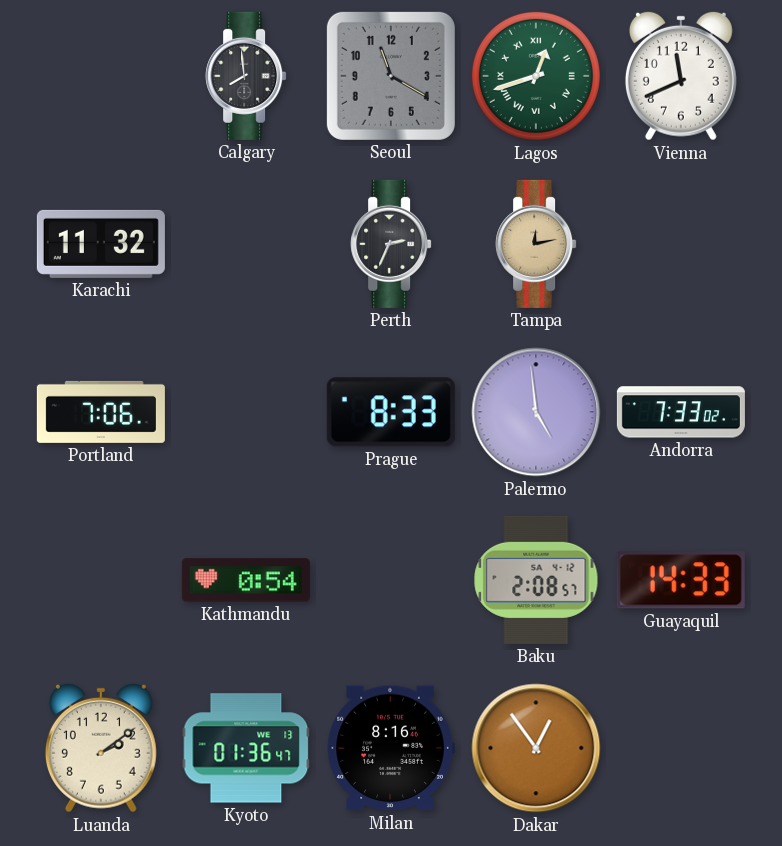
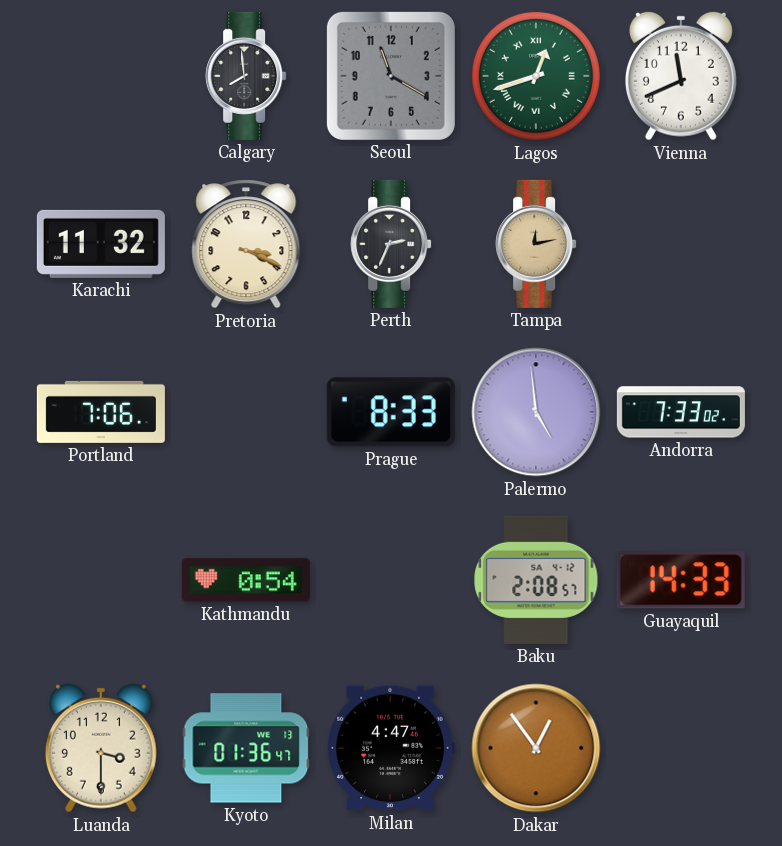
Pretoria: none -> 3:19 (246, 244)
Luanda: 2:09 -> 3:30 (101, 748)
Milan: 8:16 -> 4:47 (391, 748)
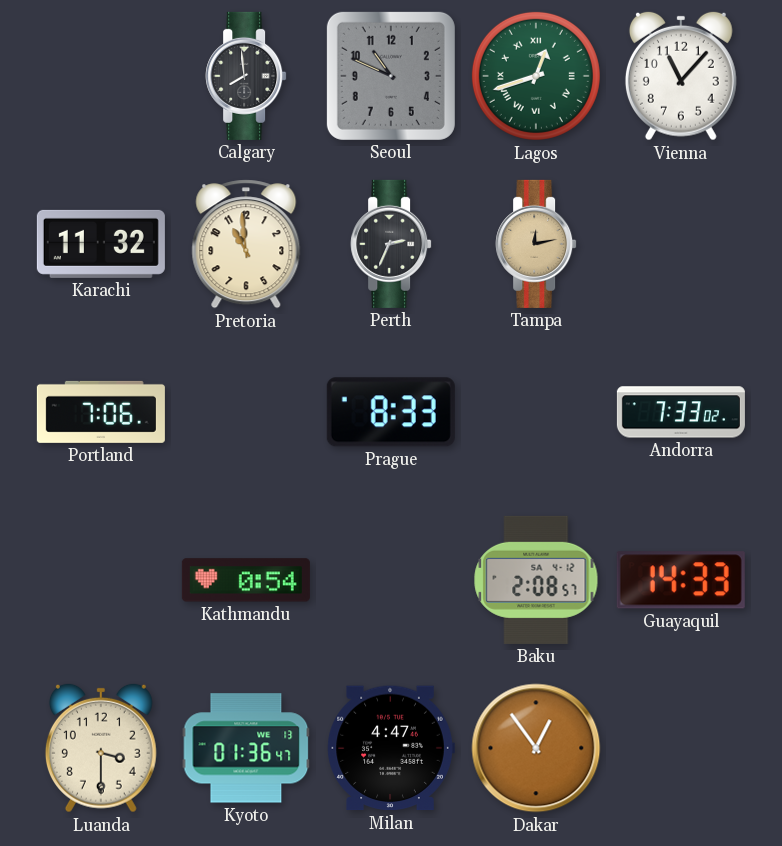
Seoul: 11:20 -> 10:49 (391, 76)
Vienna: 11:41 -> 11:07 (681, 76)
Pretoria: 3:19 -> 10:59 (246, 244)
Palermo: 4:59 -> none (536, 412)
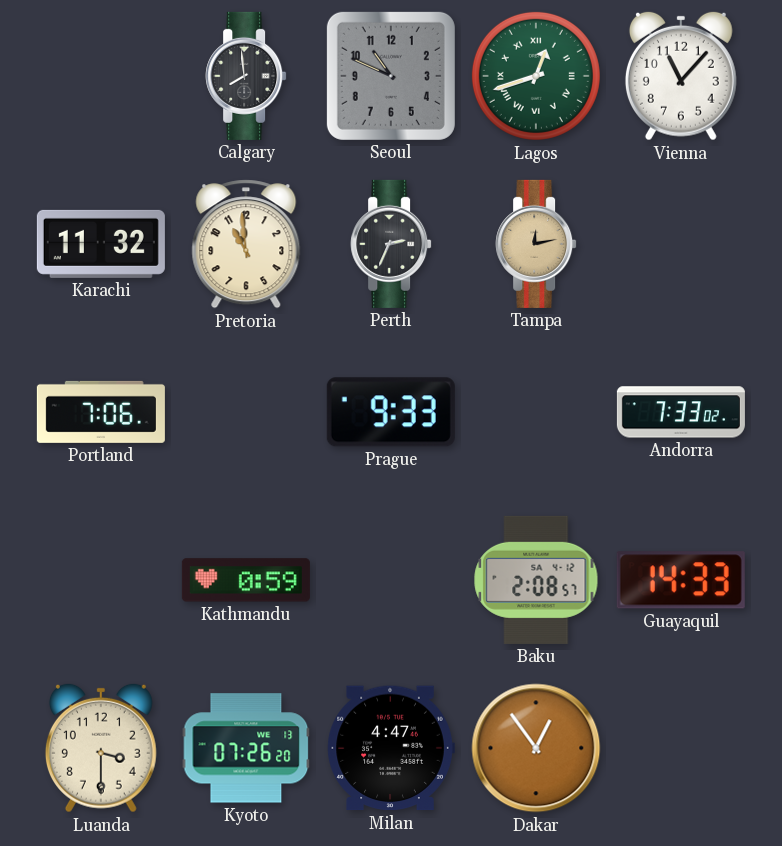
Prague: 8:33 -> 9:33 (391, 412)
Kathmandu: 0:54 -> 0:59 (246, 580)
Kyoto: 01:36 -> 07:26 (246, 748)
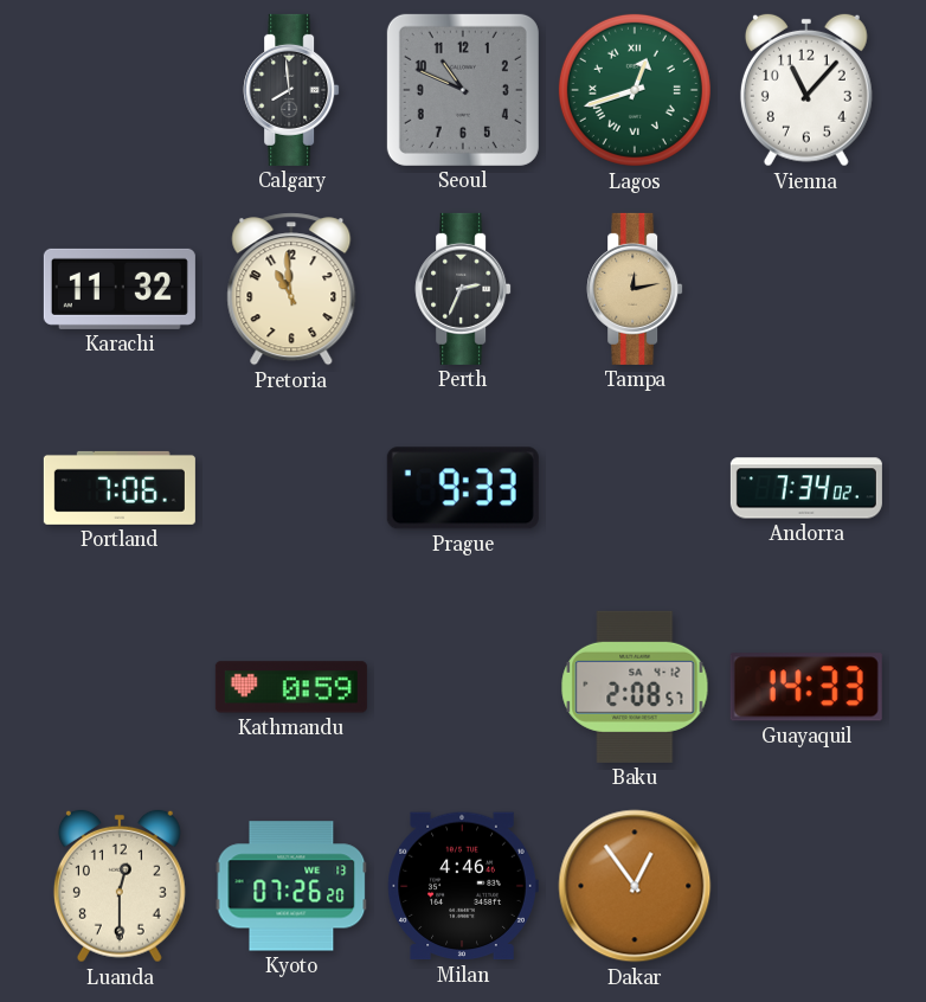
Andorra: 7:33 -> 7:34 (806, 488)
Luanda: 3:30 -> 12:30 (120, 886)
Milan: 4:47 -> 4:46 (463, 886)
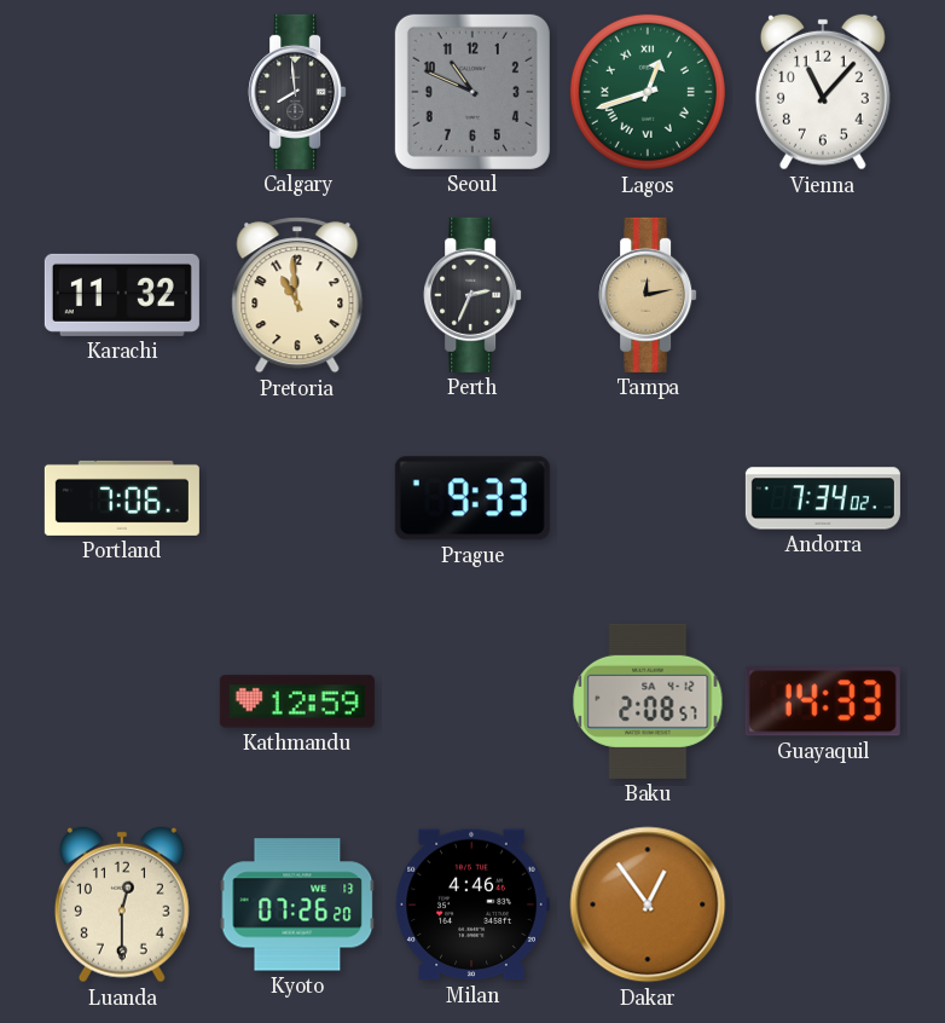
Kathmandu: 0:59 -> 12:59 (297, 701)
